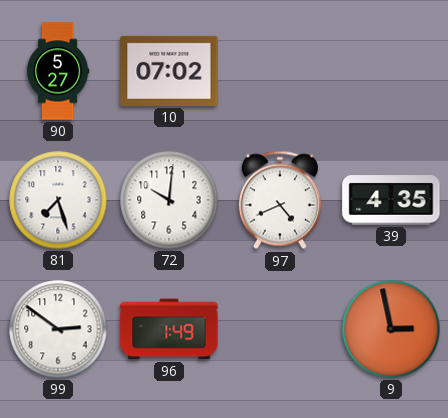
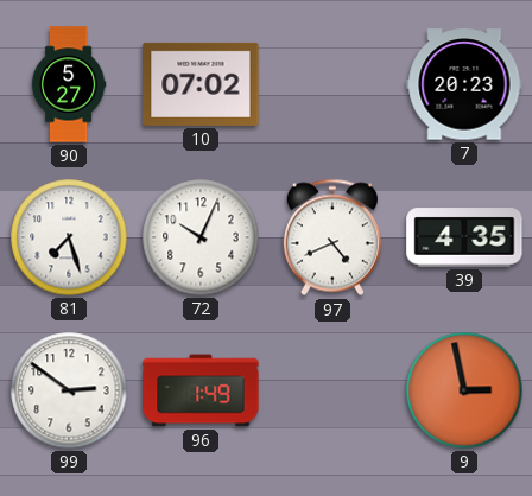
7: none -> 20:23 (464, 84)
72: 10:01 -> 10:04 (201, 237)
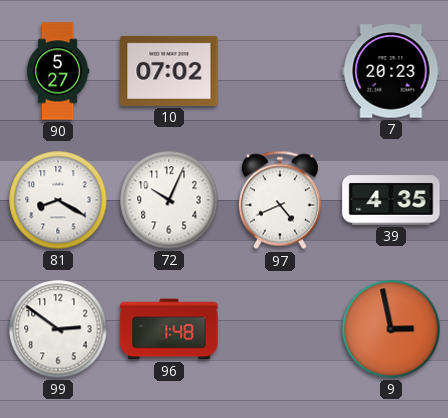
81: 7:27 -> 8:20 (58, 200)
96: 1:49 -> 1:48 (169, 329)
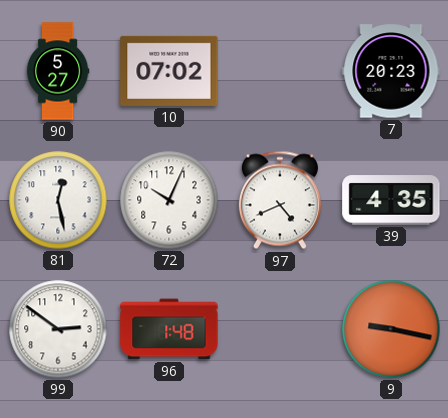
81: 8:20 -> 12:28 (58, 200)
9: 2:58 -> 9:17 (391, 329)
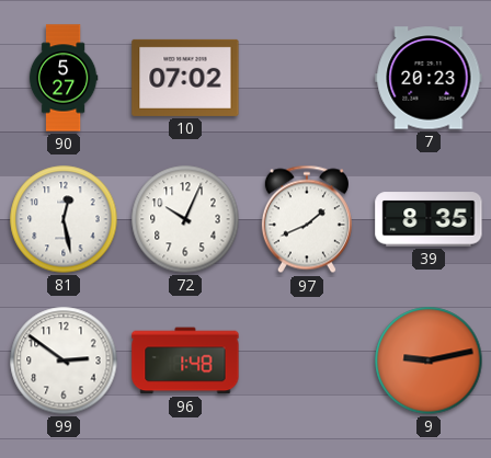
97: 4:41 -> 1:41 (307, 219)
39: 4:35 -> 8:35 (429, 219)
9: 9:17 -> 9:13 (429, 360)
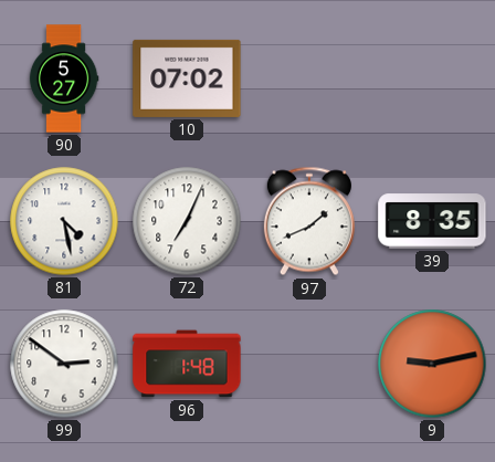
7: 20:23 -> none (429, 78)
81: 12:28 -> 4:28 (64, 221)
72: 10:04 -> 7:04 (187, 221)
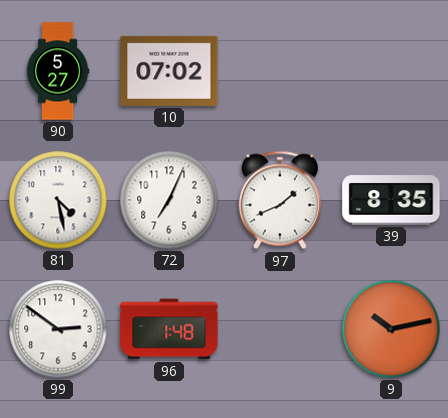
9: 9:13 -> 10:13 (391, 329)
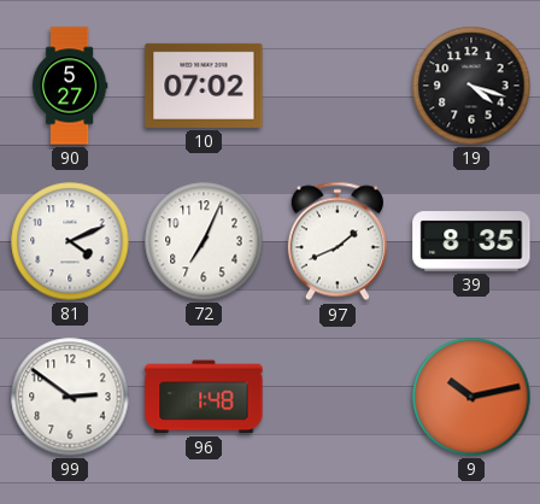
19: none -> 4:18 (471, 86)
81: 4:28 -> 4:11 (70, 241)
